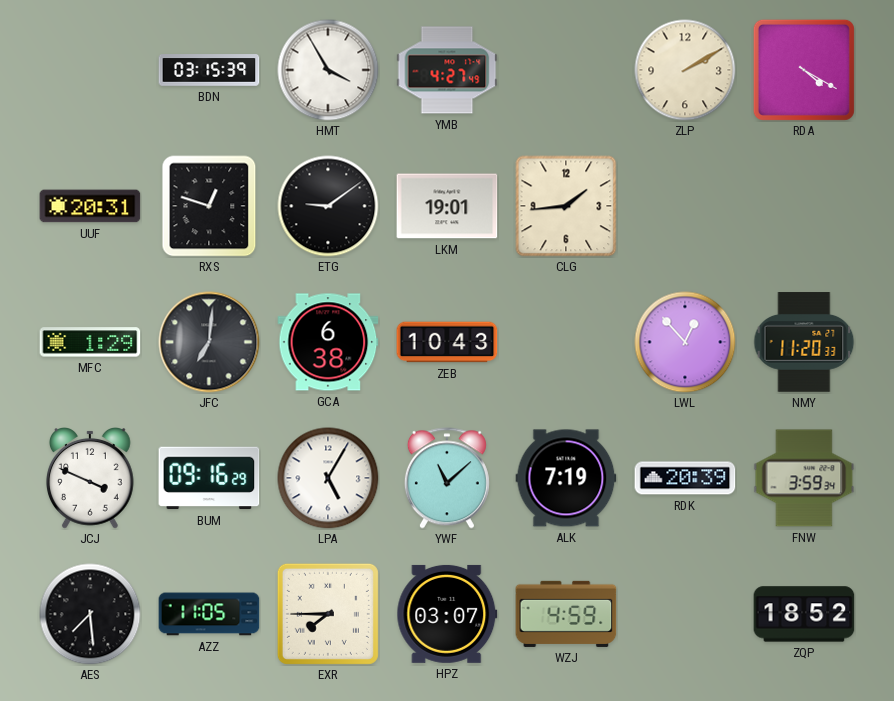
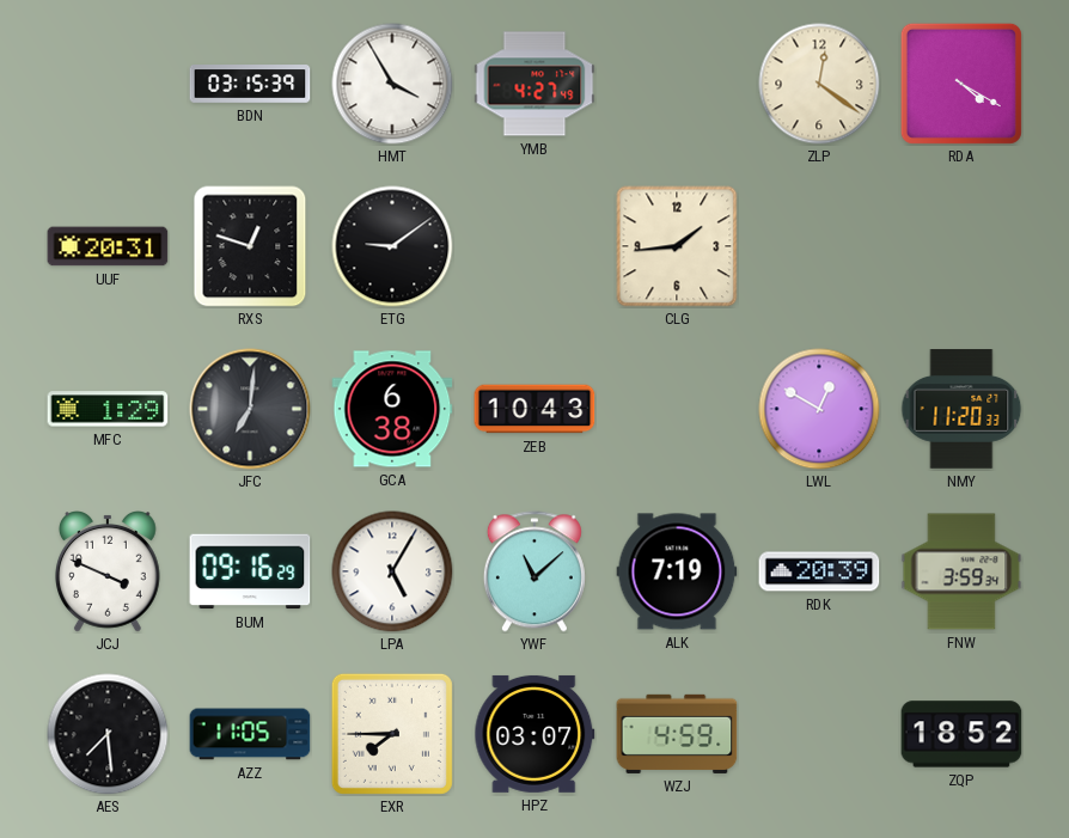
ZLP: 2:10 -> 12:21 (819, 84)
LKM: 19:01 -> none (447, 206)
LWL: 12:53 -> 12:50 (819, 409)
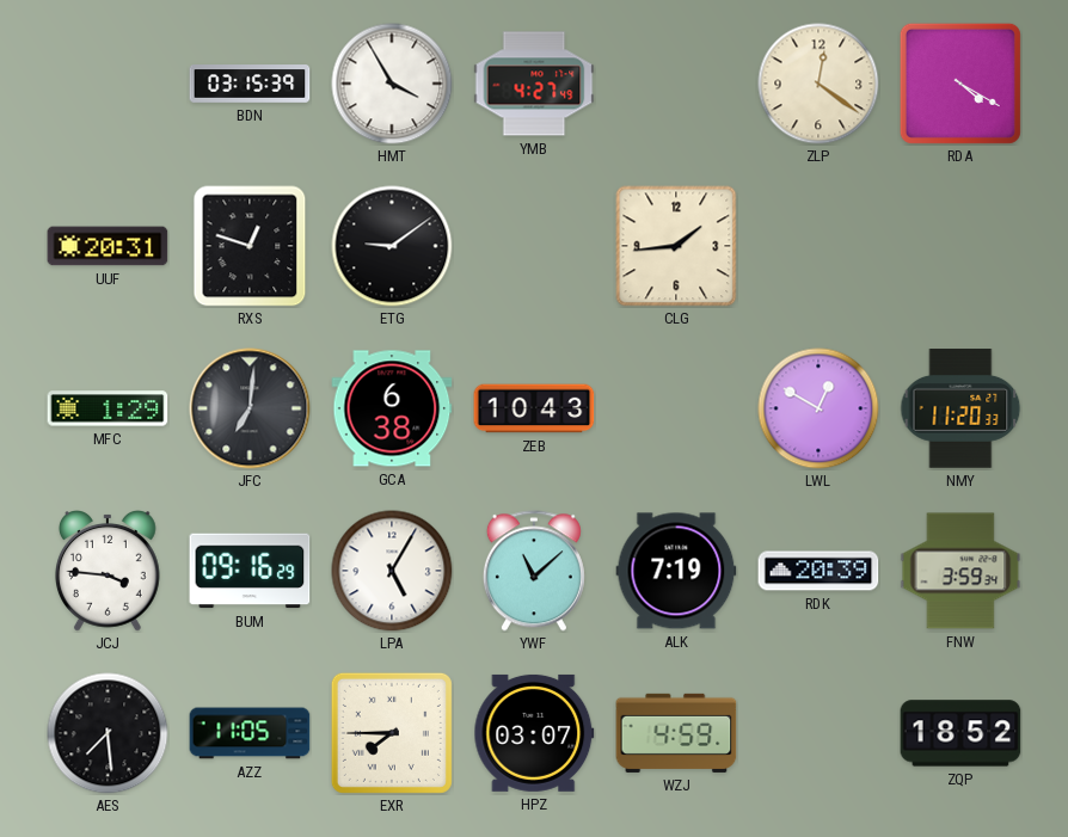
JCJ: 3:49 -> 3:46 (109, 572)
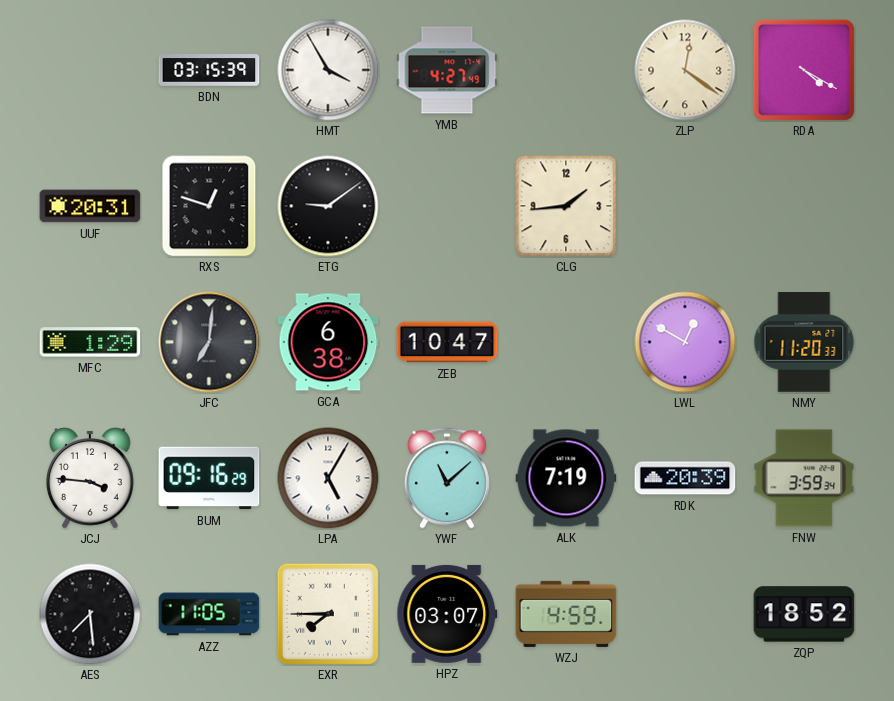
ZEB: 10:43 -> 10:47 (447, 342)
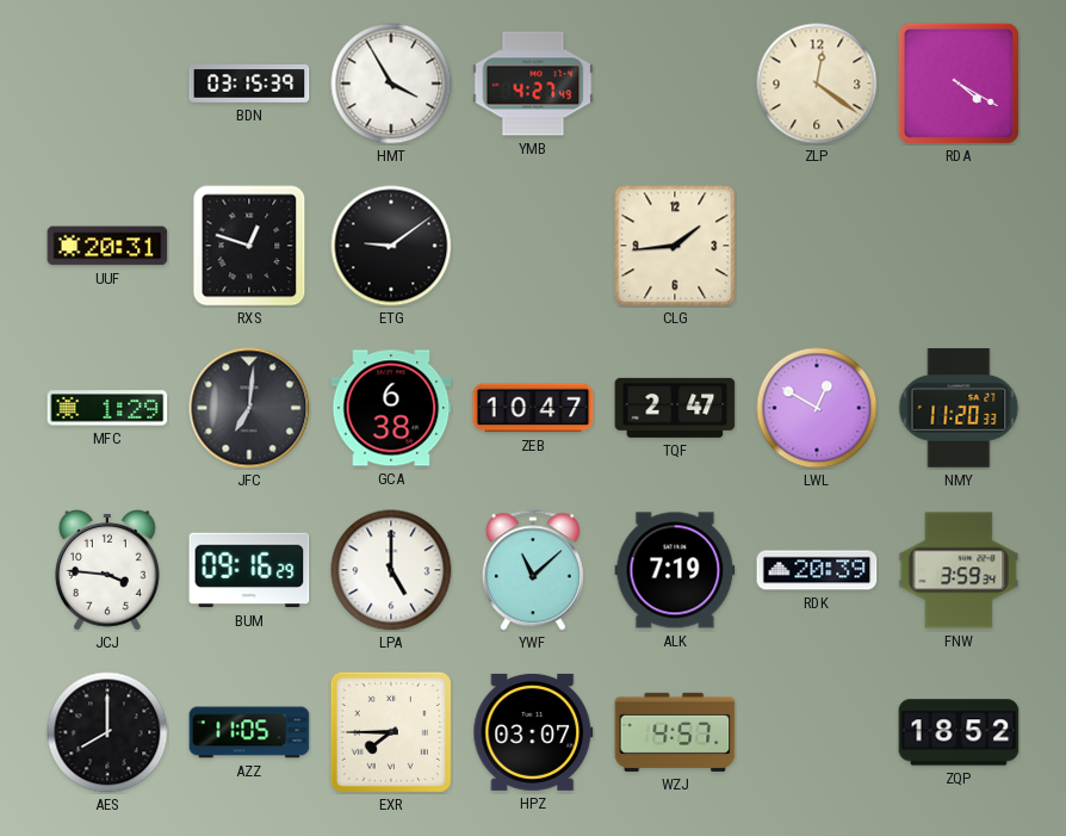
TQF: none -> 2:47 (675, 408)
LPA: 5:05 -> 5:00 (391, 570)
AES: 7:29 -> 8:00 (107, 732)
WZJ: 4:59 -> 4:57 (675, 732)
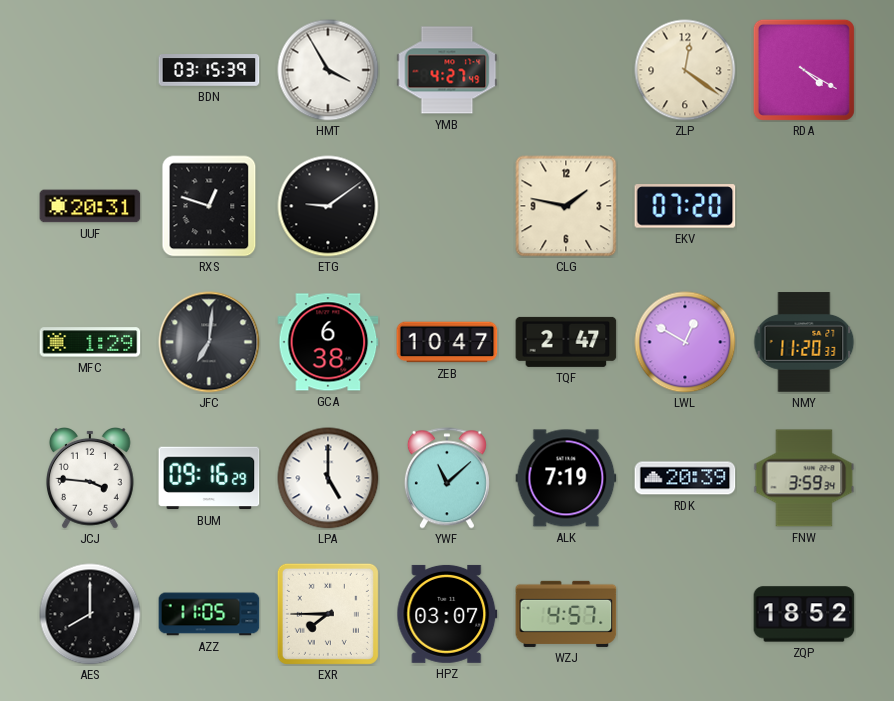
CLG: 1:44 -> 1:47 (566, 206)
EKV: none -> 07:20 (685, 206)
